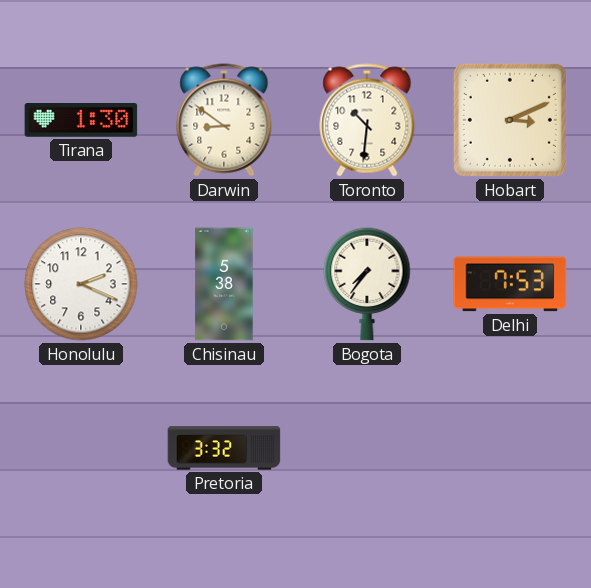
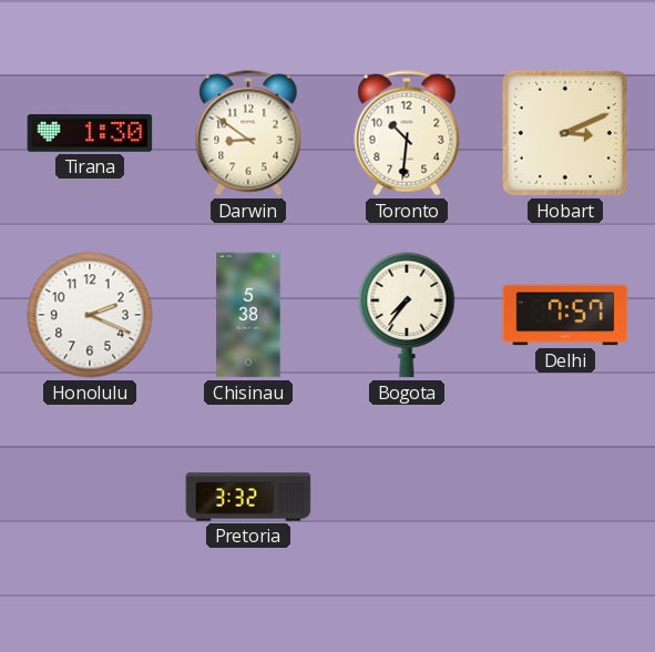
Delhi: 7:53 -> 7:57 (565, 315)
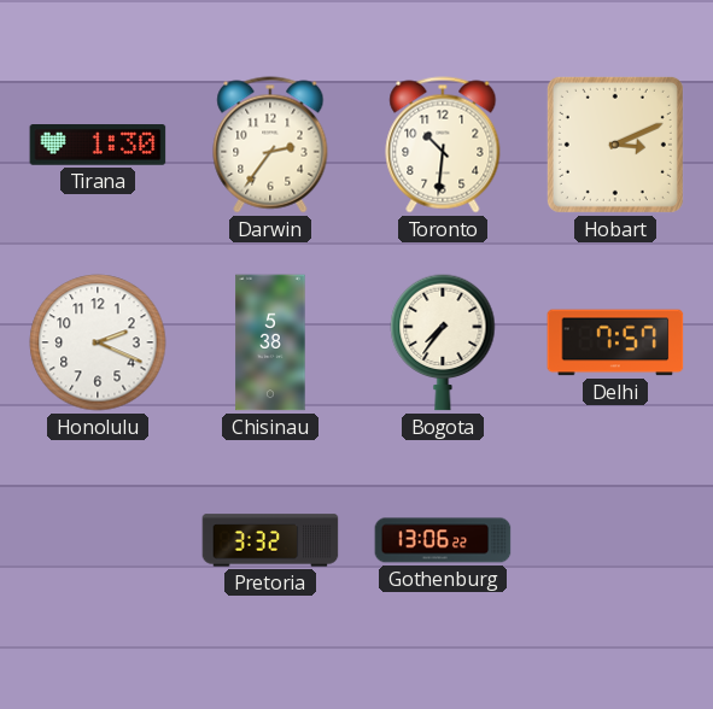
Darwin: 8:51 -> 2:36 (270, 145)
Gothenburg: none -> 13:06 (443, 540)
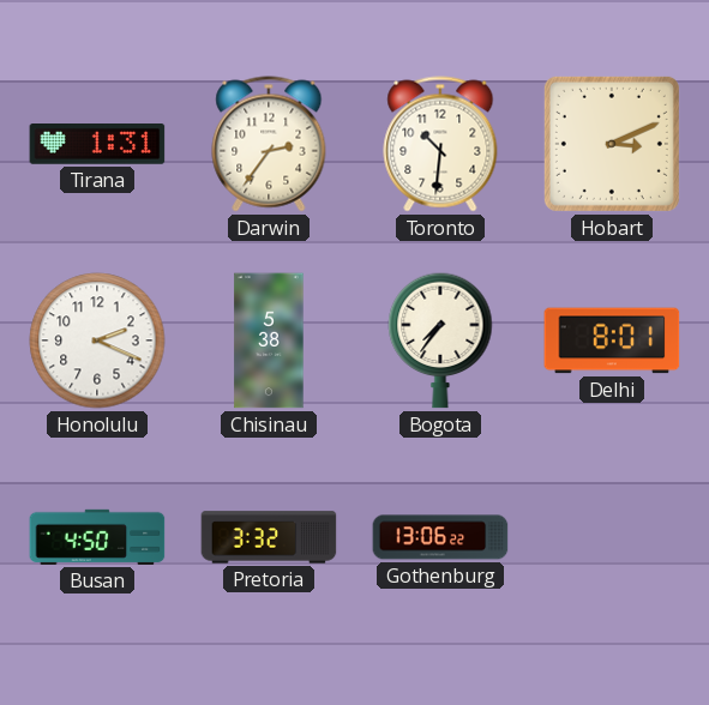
Tirana: 1:30 -> 1:31 (97, 145)
Delhi: 7:57 -> 8:01 (612, 341)
Busan: none -> 4:50 (97, 537)
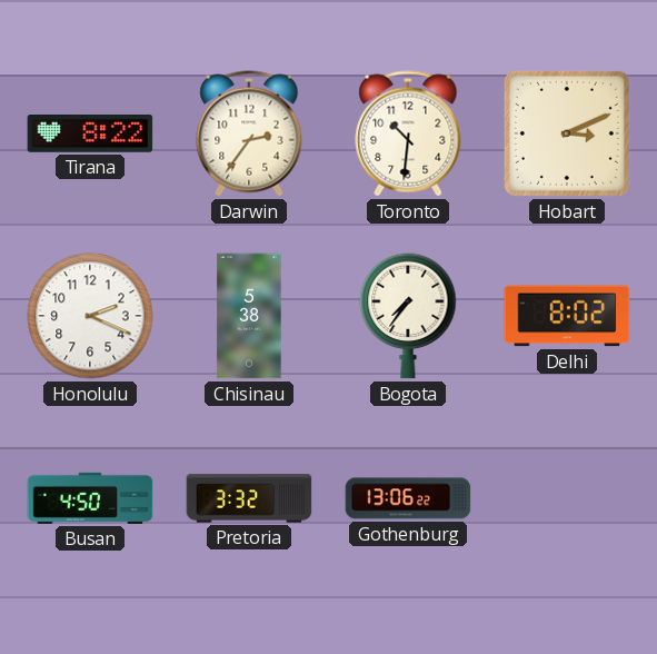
Tirana: 1:31 -> 8:22 (90, 135)
Delhi: 8:01 -> 8:02 (567, 316)
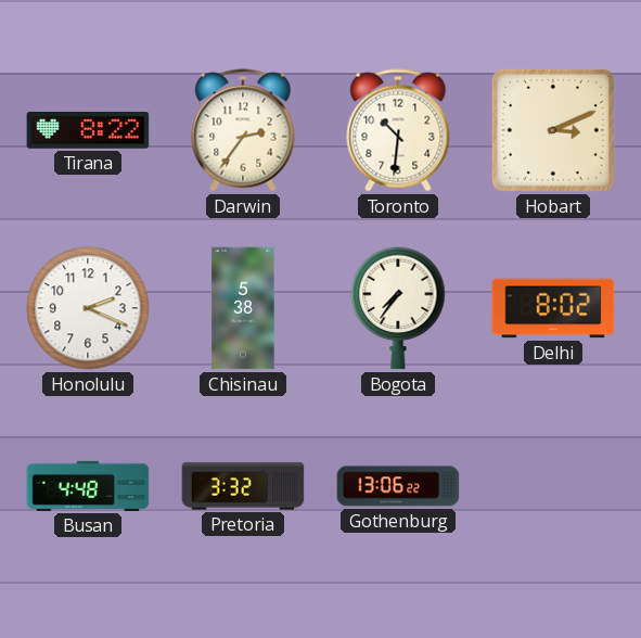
Busan: 4:50 -> 4:48 (88, 486)
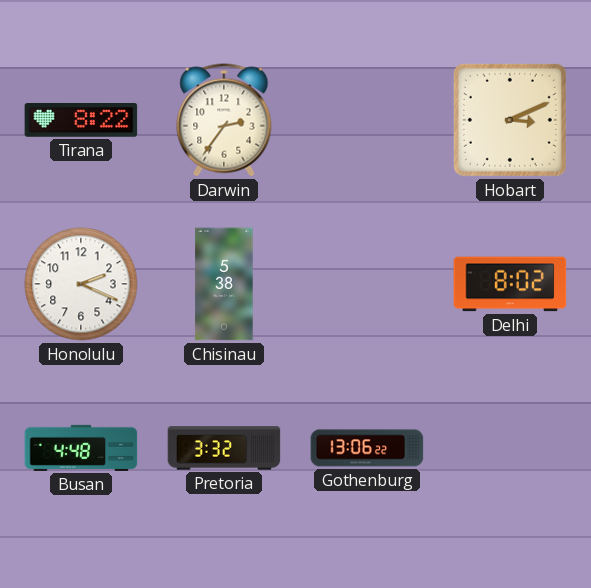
Toronto: 10:31 -> none (398, 130)
Bogota: 7:36 -> none (398, 308)
